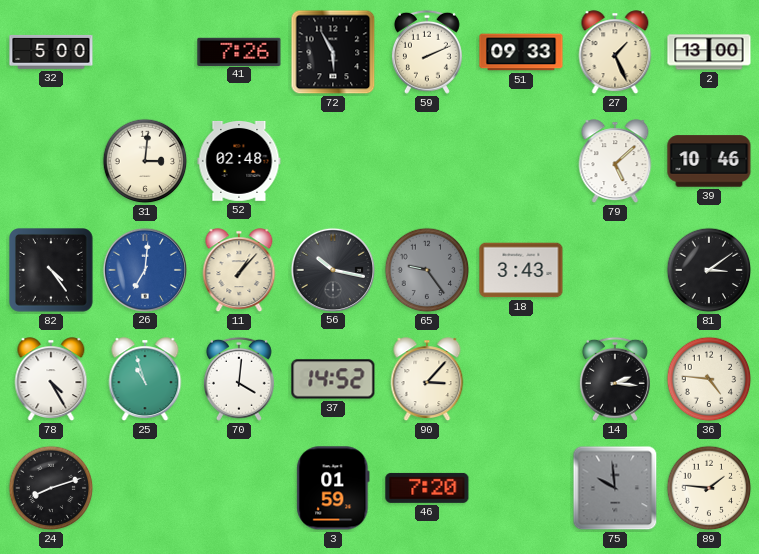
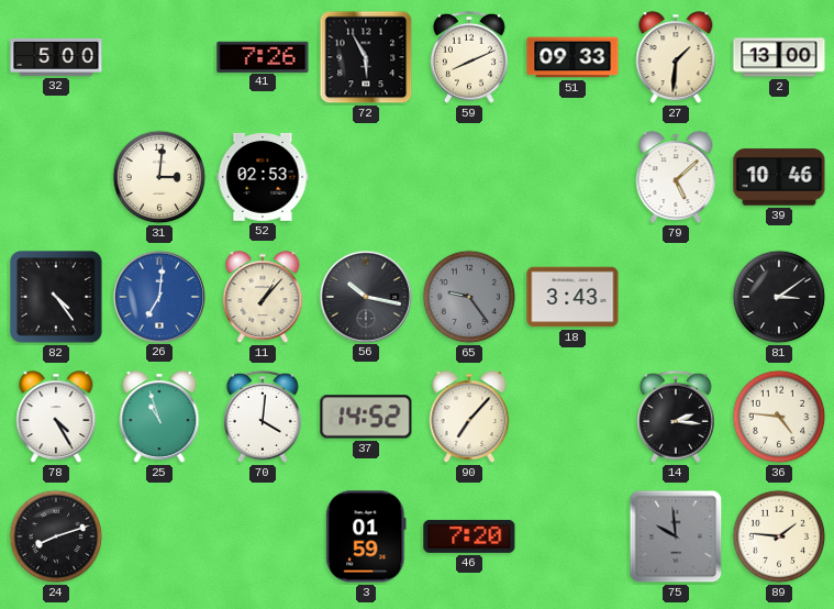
59: 2:11 -> 8:11 (469, 57)
27: 1:26 -> 1:31 (676, 58)
52: 02:48 -> 02:53 (263, 177)
90: 3:07 -> 7:07 (469, 418)
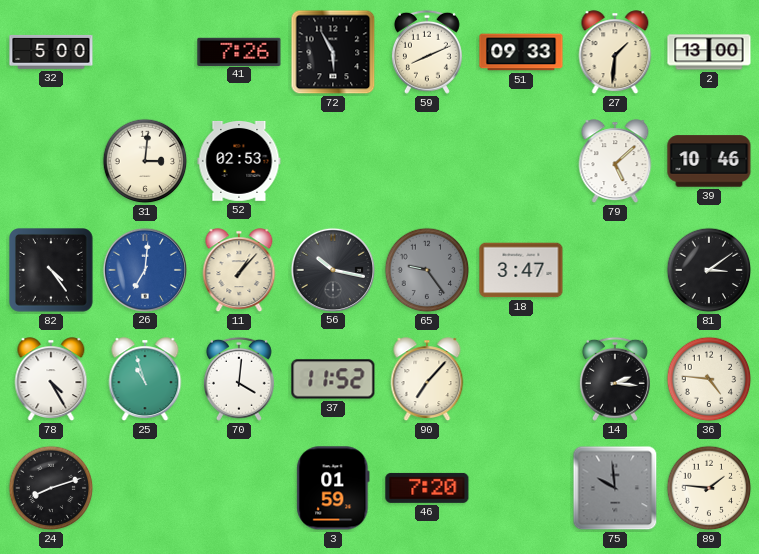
18: 3:43 -> 3:47 (521, 270)
37: 14:52 -> 11:52 (333, 379)
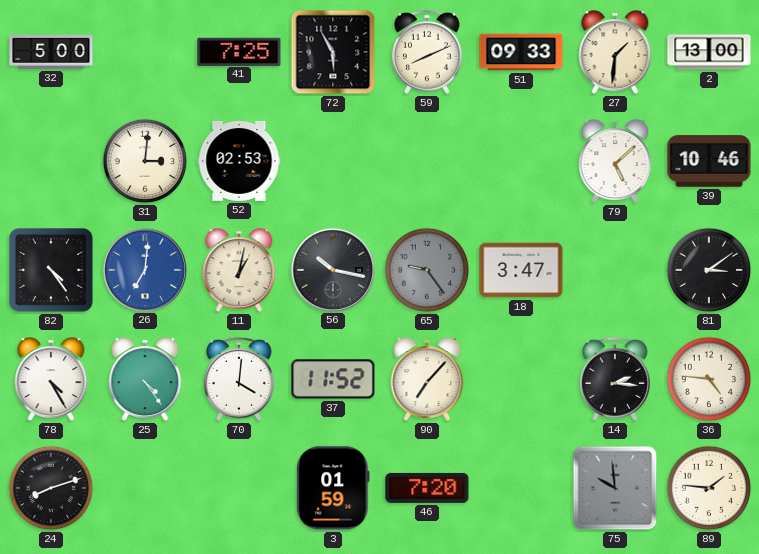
41: 7:26 -> 7:25 (239, 51)
11: 1:07 -> 1:02 (239, 271)
25: 10:57 -> 4:24 (145, 380)
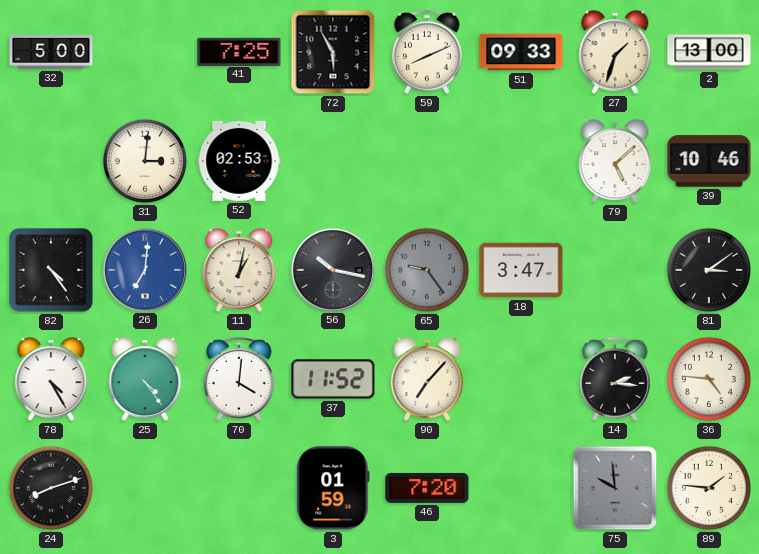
27: 1:31 -> 1:33 (615, 53)
